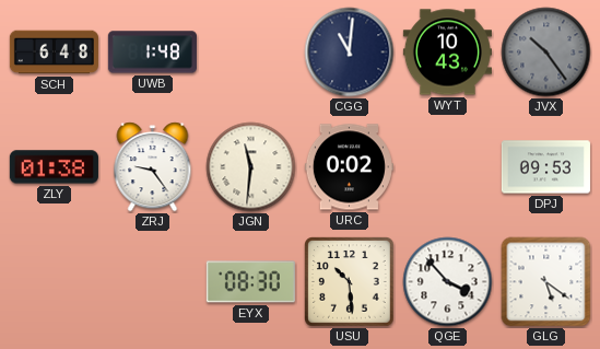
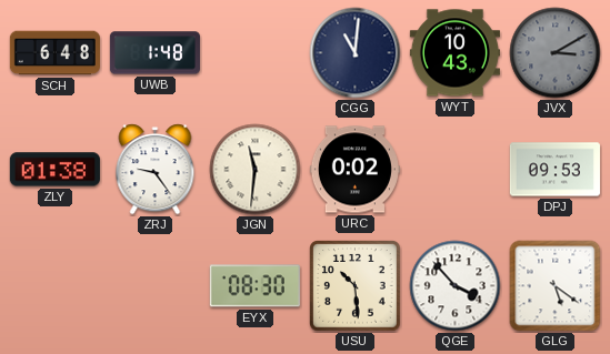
JVX: 10:24 -> 3:10 (556, 53)
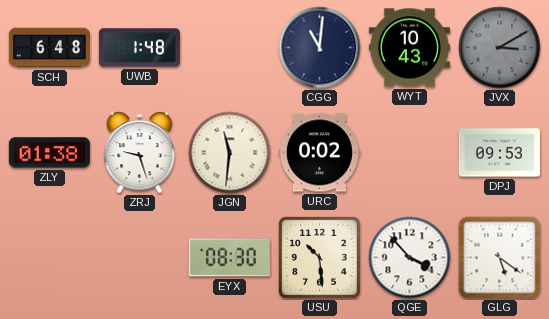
ZRJ: 9:24 -> 9:27 (140, 153)
